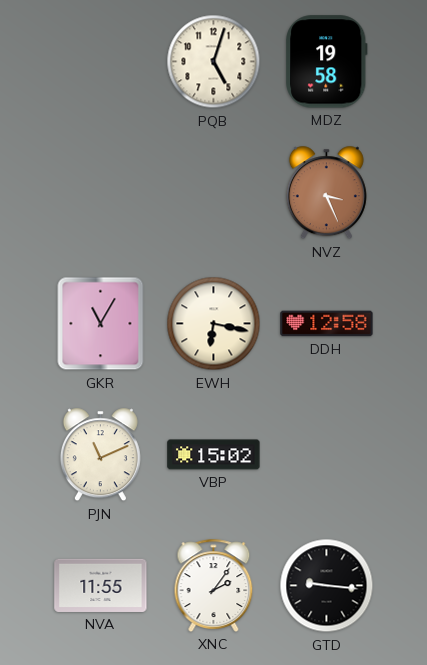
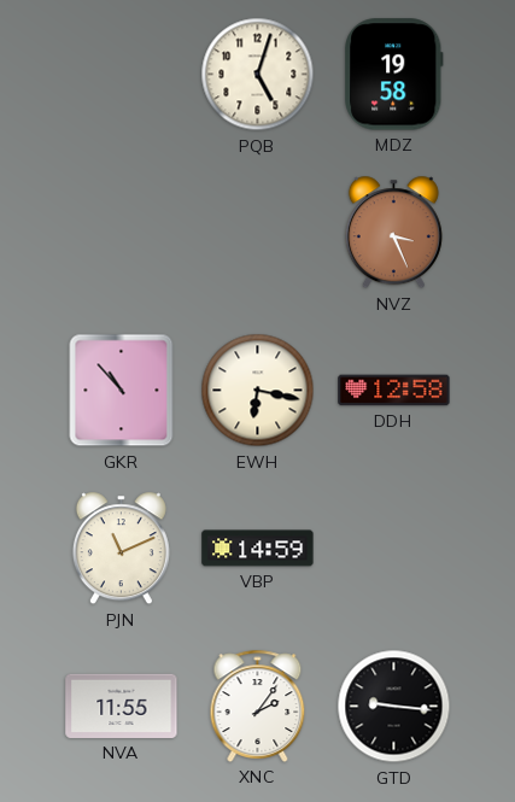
GKR: 11:05 -> 10:53 (122, 391)
VBP: 15:02 -> 14:59 (258, 549)
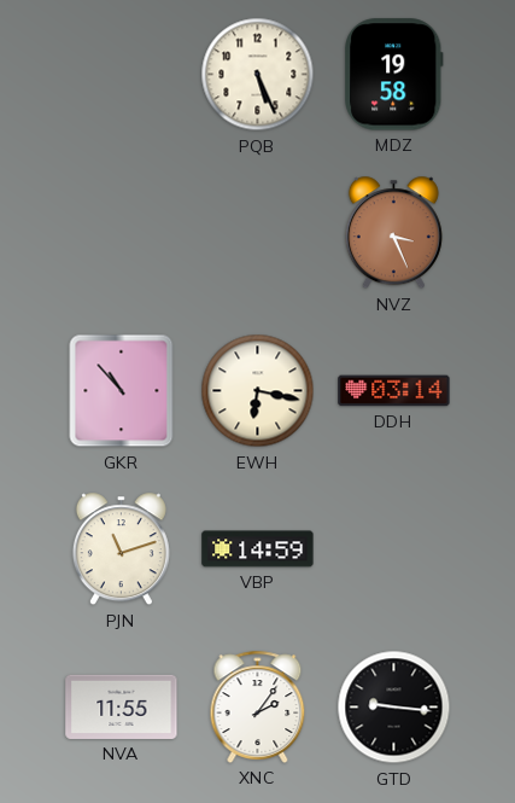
PQB: 5:03 -> 5:26 (258, 75)
DDH: 12:58 -> 03:14 (394, 391)
PJN: 11:11 -> 11:12 (121, 549)
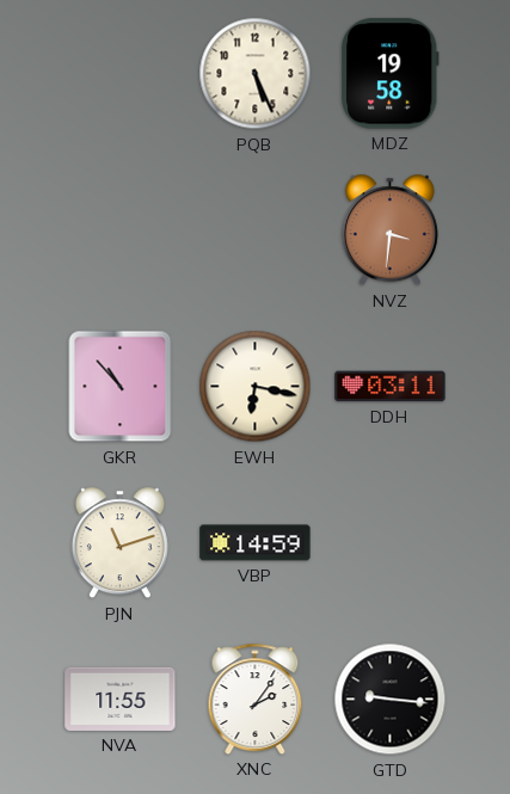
NVZ: 3:26 -> 3:31 (389, 230)
DDH: 03:14 -> 03:11 (391, 387)
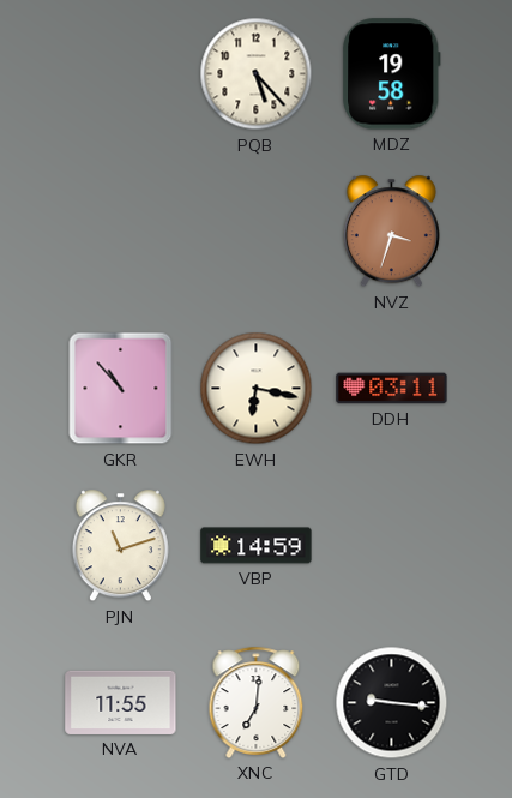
PQB: 5:26 -> 5:23 (257, 74)
NVZ: 3:31 -> 3:33 (391, 232)
XNC: 2:06 -> 7:01 (257, 702)
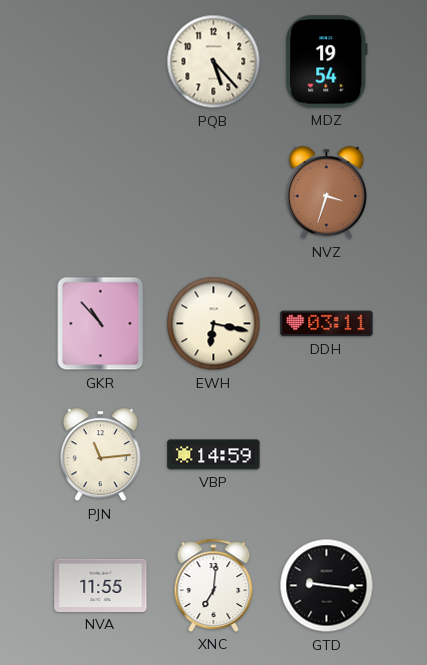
MDZ: 19:58 -> 19:54 (327, 62)
PJN: 11:12 -> 11:14 (100, 455)
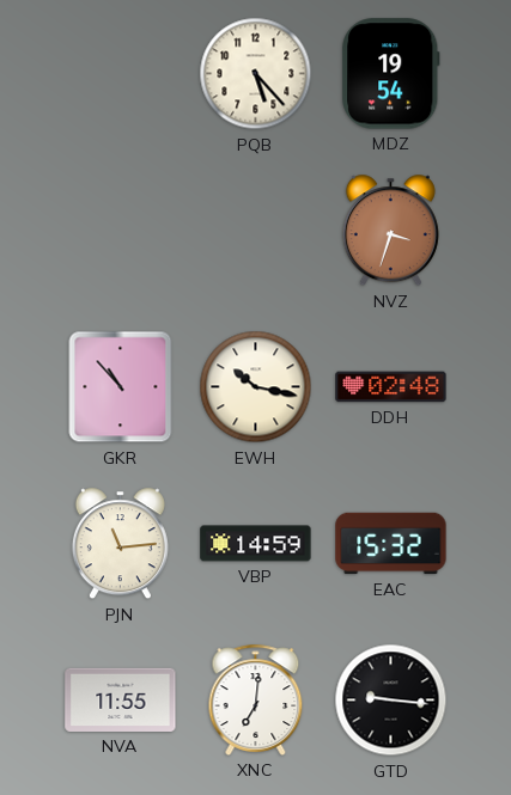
EWH: 6:17 -> 10:17 (256, 387)
DDH: 03:11 -> 02:48 (391, 387)
EAC: none -> 15:32 (391, 544)
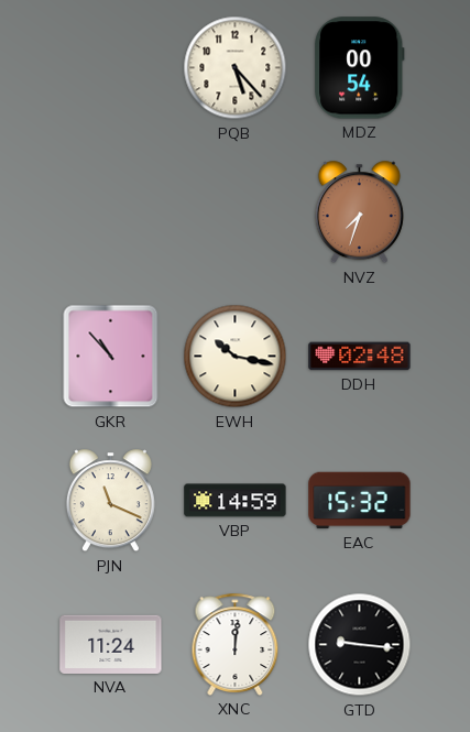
MDZ: 19:54 -> 00:54 (360, 68)
NVZ: 3:33 -> 7:33 (359, 212)
PJN: 11:14 -> 11:19 (110, 501)
NVA: 11:55 -> 11:24 (111, 644)
XNC: 7:01 -> 12:01 (236, 644)
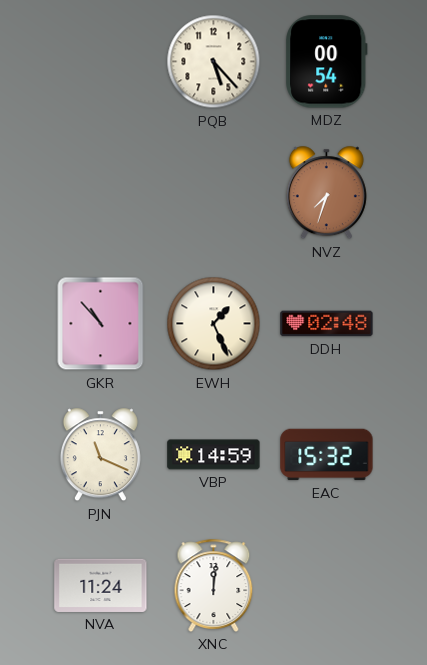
EWH: 10:17 -> 1:26 (214, 324)
GTD: 9:16 -> none (360, 645)
